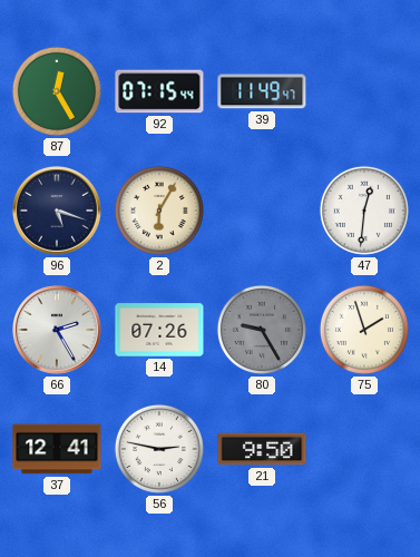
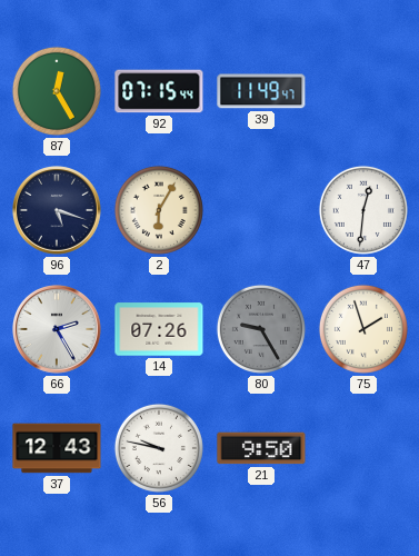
37: 12:41 -> 12:43 (57, 448)
56: 2:47 -> 9:47 (159, 448)
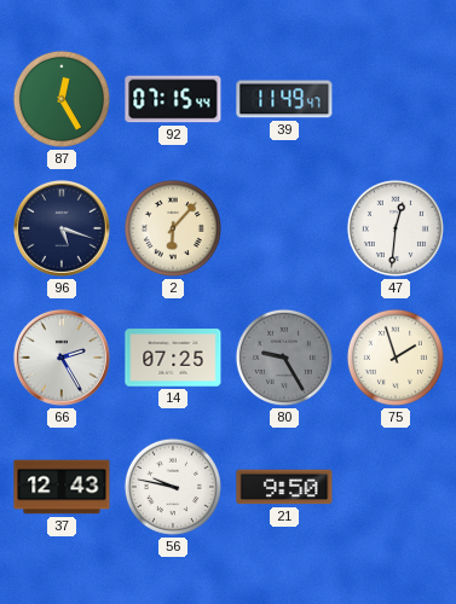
2: 6:05 -> 6:07 (173, 228)
14: 07:26 -> 07:25 (173, 358)
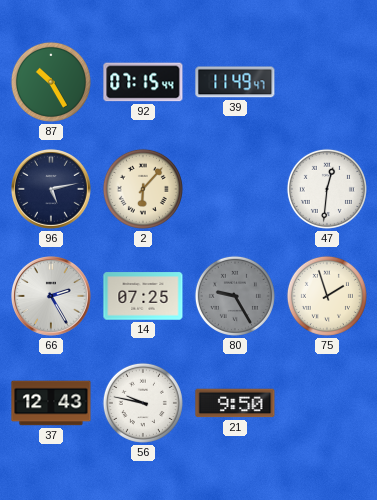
87: 12:25 -> 10:25 (51, 82)
96: 5:18 -> 5:13 (52, 190)
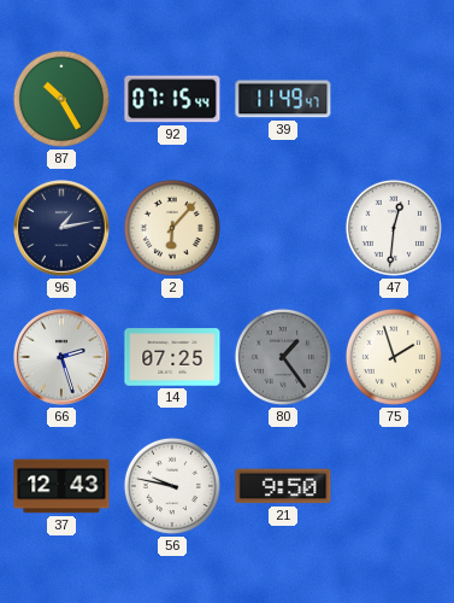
96: 5:13 -> 1:13 (63, 229)
66: 2:25 -> 2:27 (63, 358)
80: 9:25 -> 1:24 (283, 357)
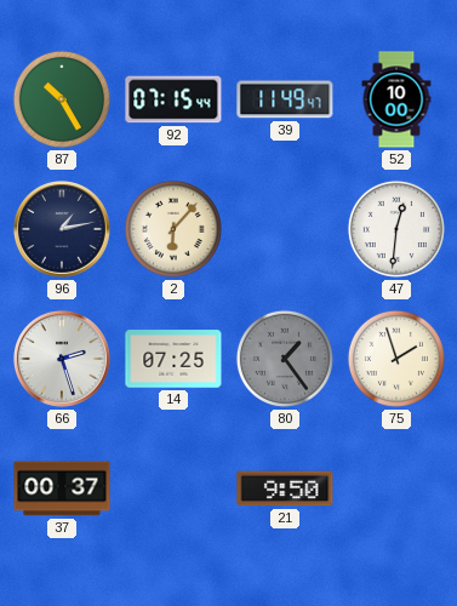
52: none -> 10:00 (396, 99)
37: 12:43 -> 00:37 (62, 488)
56: 9:47 -> none (172, 486)
